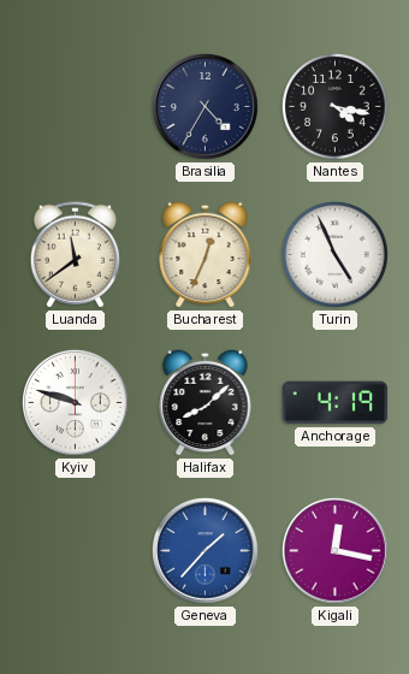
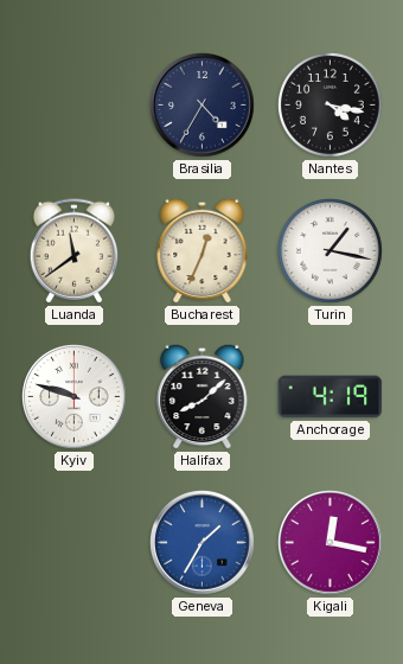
Turin: 4:56 -> 1:17 (331, 251)
Geneva: 1:37 -> 1:35 (203, 543)
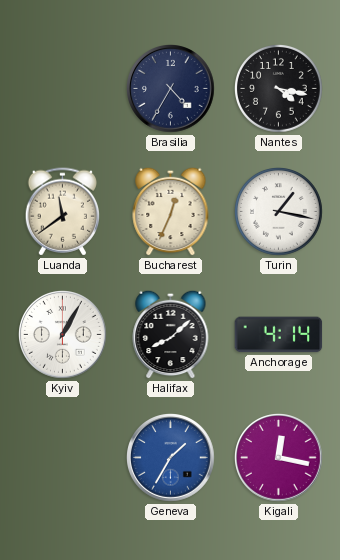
Kyiv: 9:48 -> 1:05 (63, 335)
Anchorage: 4:19 -> 4:14 (279, 335)
